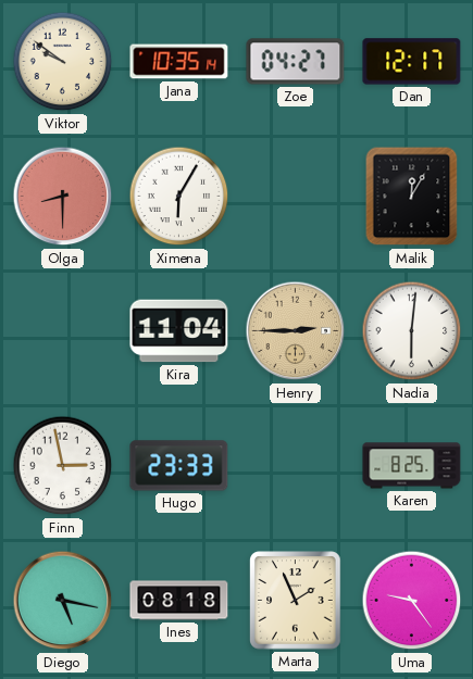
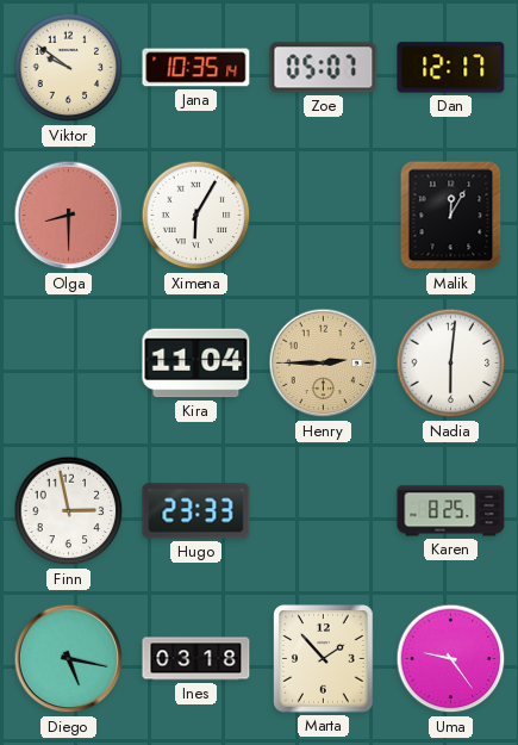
Zoe: 04:27 -> 05:07 (324, 68)
Ines: 08:18 -> 03:18 (196, 659)
Marta: 1:56 -> 1:53 (324, 659)
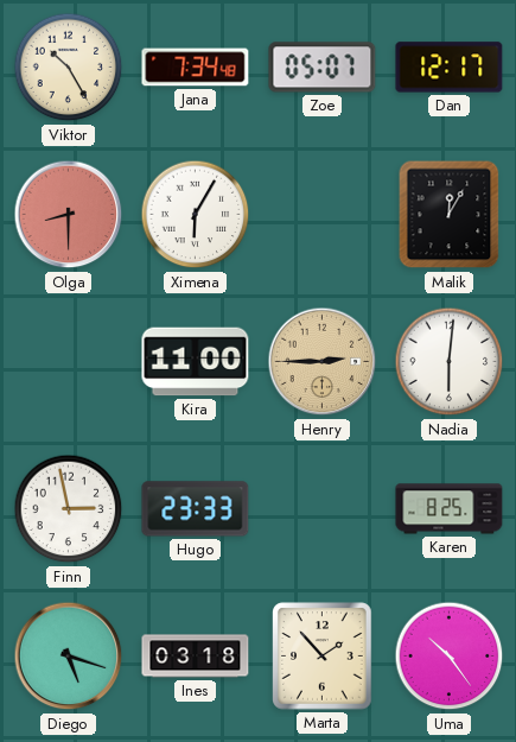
Viktor: 9:51 -> 10:25 (69, 68)
Jana: 10:35 -> 7:34 (196, 68)
Kira: 11:04 -> 11:00 (196, 362)
Diego: 5:17 -> 5:18 (69, 657)
Uma: 9:24 -> 10:24 (450, 657)
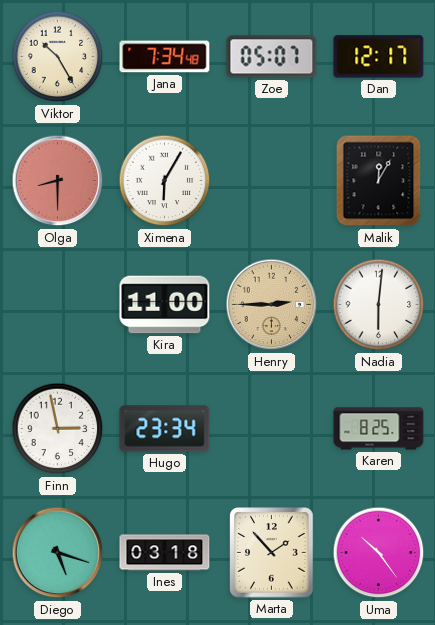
Hugo: 23:33 -> 23:34 (165, 429)
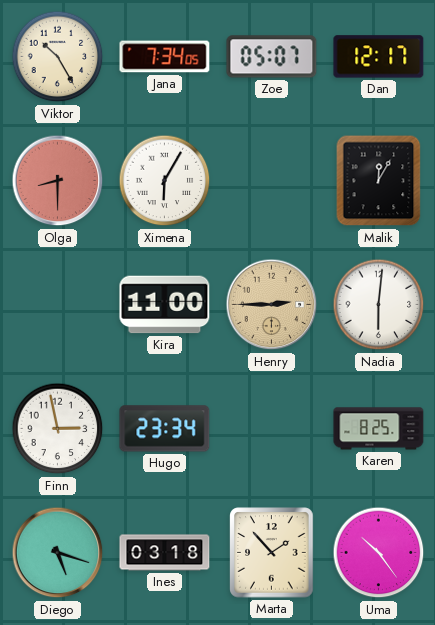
Jana: 7:34:48 -> 7:34:05 (165, 57)
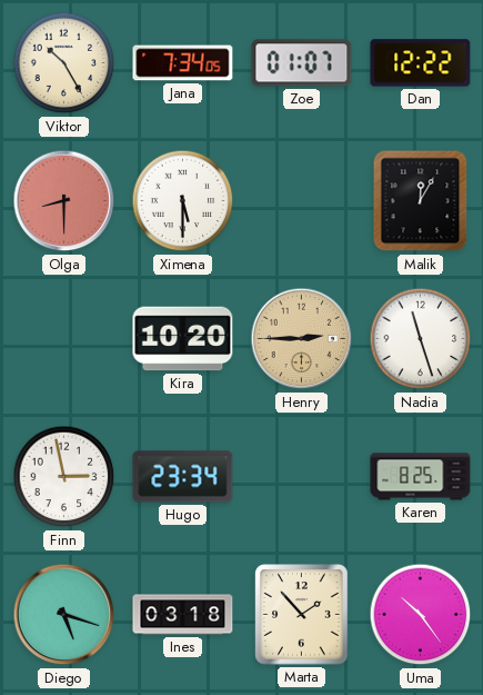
Zoe: 05:07 -> 01:07 (302, 63)
Dan: 12:17 -> 12:22 (421, 63)
Ximena: 6:05 -> 5:30 (183, 201)
Kira: 11:00 -> 10:20 (183, 339)
Nadia: 6:01 -> 11:27 (421, 339)
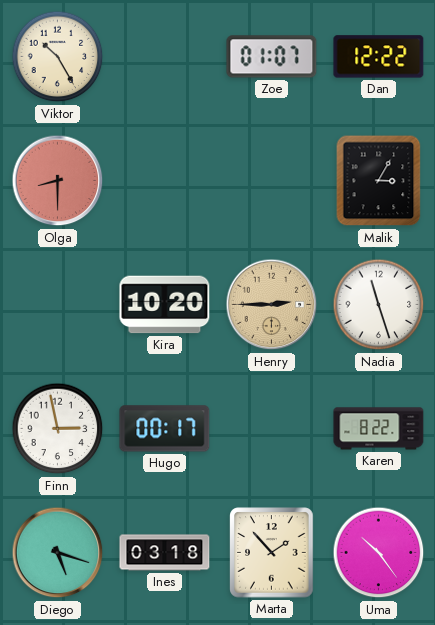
Jana: 7:34 -> none (183, 63)
Ximena: 5:30 -> none (183, 201)
Malik: 12:05 -> 3:05 (379, 181)
Hugo: 23:34 -> 00:17 (165, 429)
Karen: 8:25 -> 8:22 (379, 429)
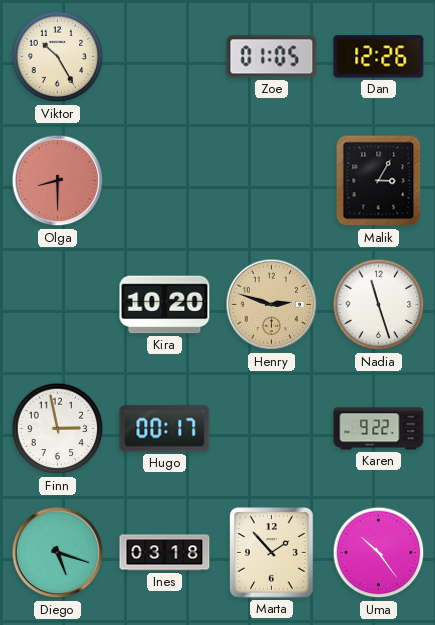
Zoe: 01:07 -> 01:05 (272, 57)
Dan: 12:22 -> 12:26 (379, 57)
Henry: 2:45 -> 2:48 (272, 305)
Karen: 8:22 -> 9:22 (379, 429)
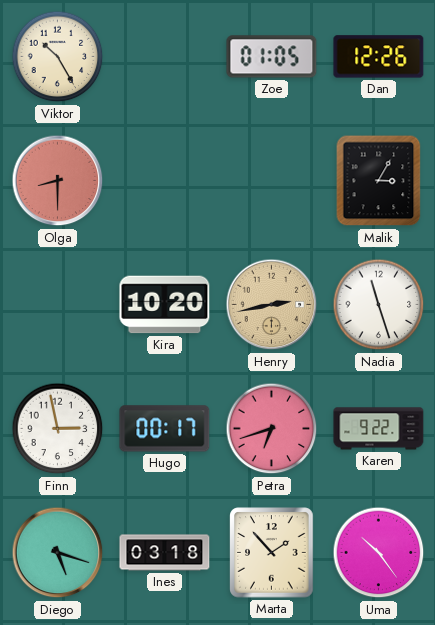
Henry: 2:48 -> 2:43 (272, 305)
Petra: none -> 6:42 (272, 429)
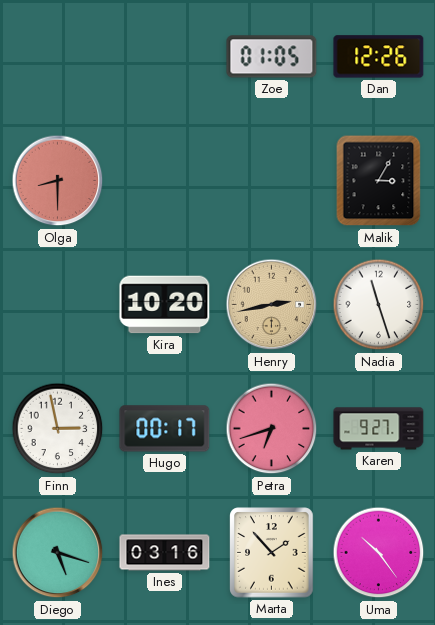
Viktor: 10:25 -> none (58, 57)
Karen: 9:22 -> 9:27 (379, 429)
Ines: 03:18 -> 03:16 (165, 553)
